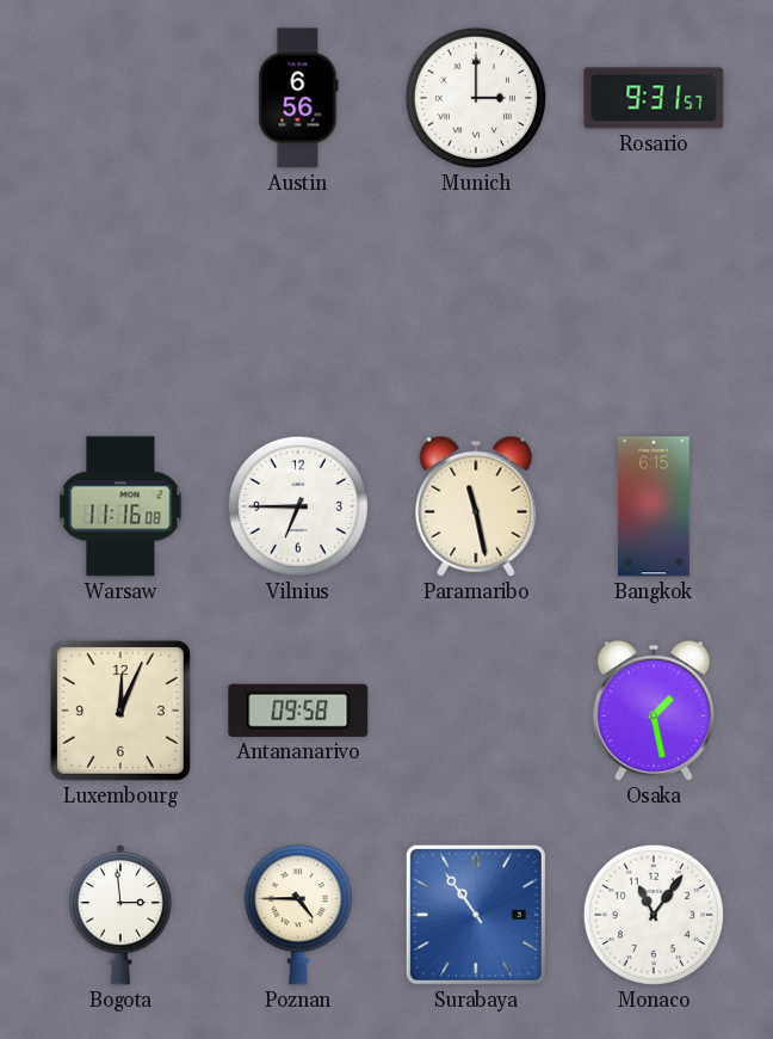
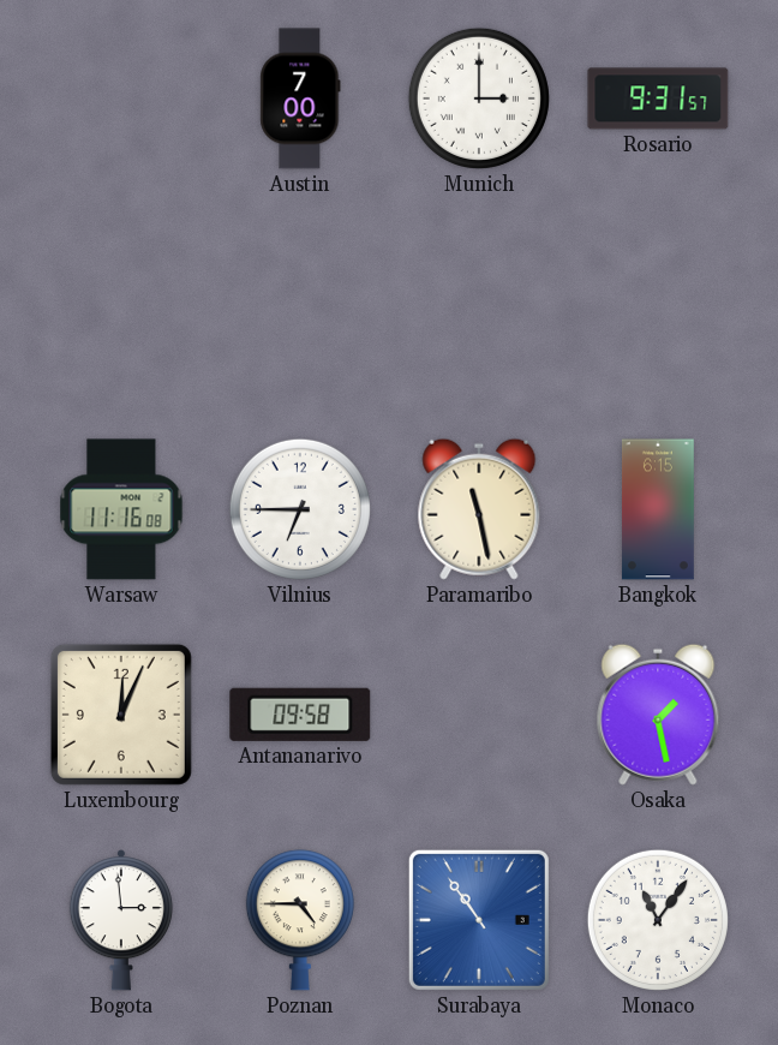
Austin: 6:56 -> 7:00 (300, 98)
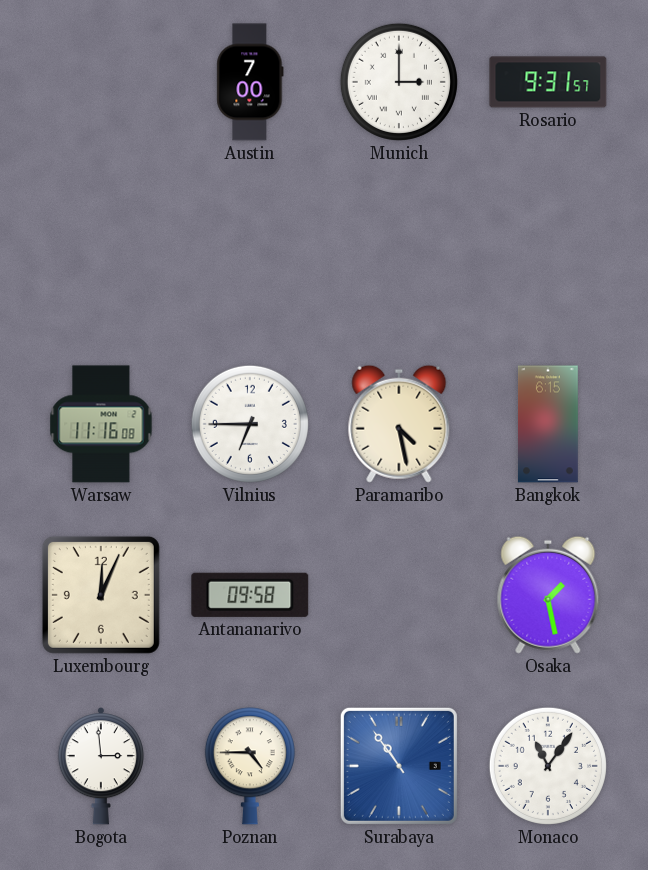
Paramaribo: 11:28 -> 4:28 (399, 424)
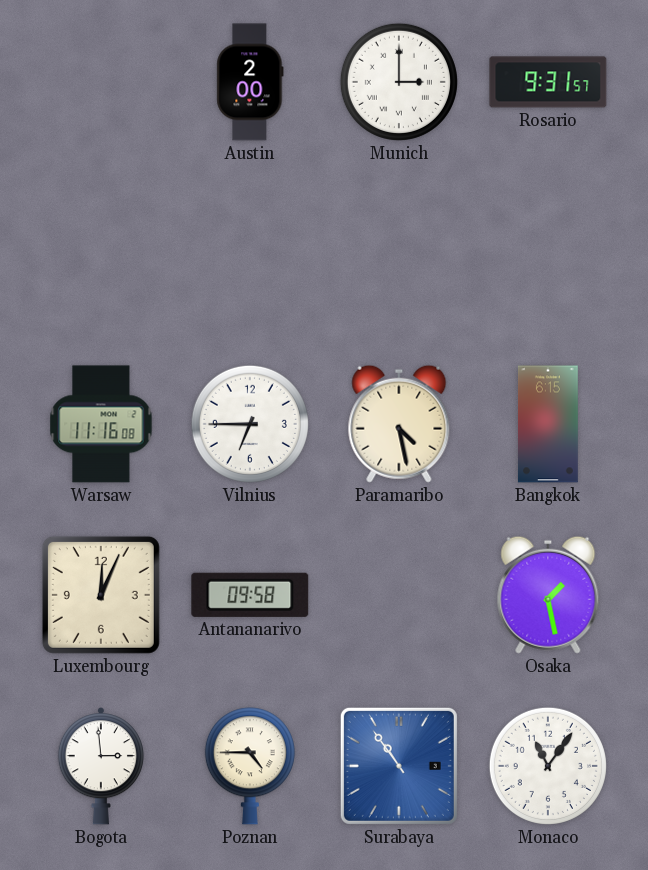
Austin: 7:00 -> 2:00 (250, 82)
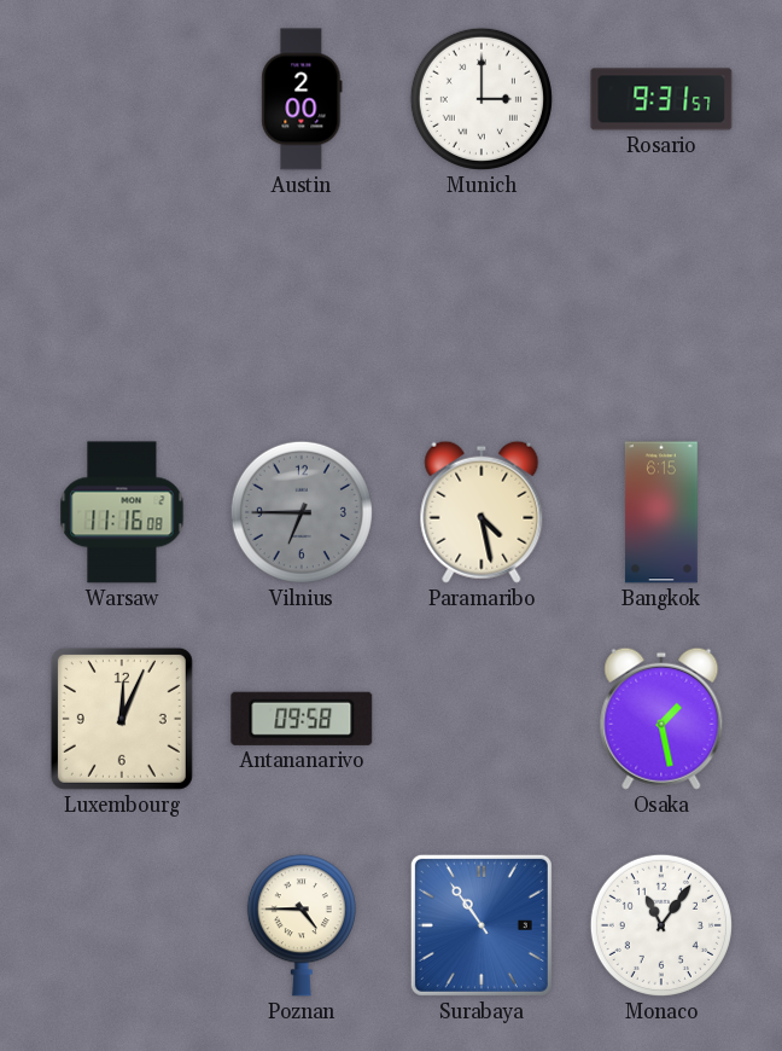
Vilnius dial: white -> grey (302, 512)
Bogota: 2:59 -> none (101, 766)
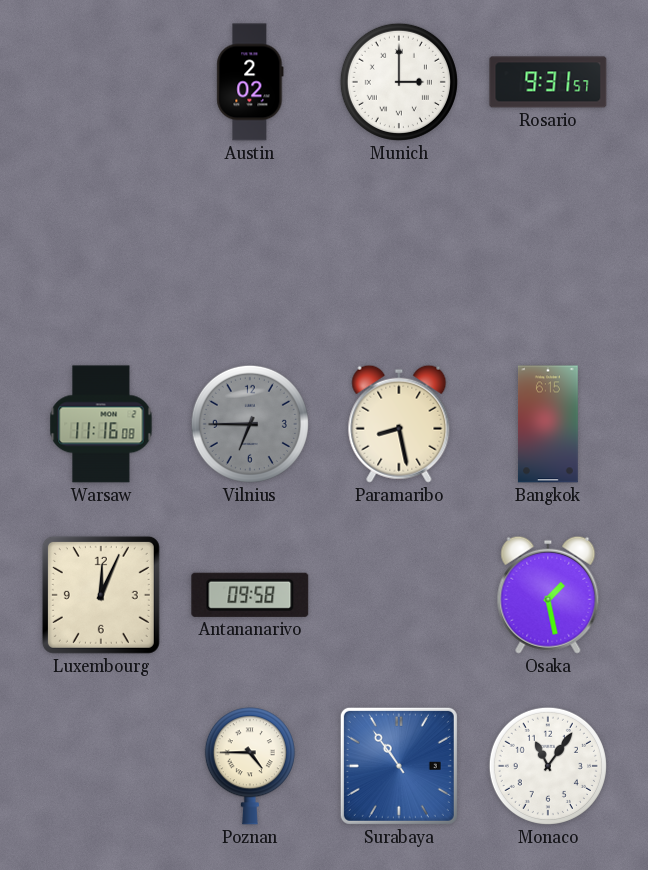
Austin: 2:00 -> 2:02 (250, 82)
Paramaribo: 4:28 -> 8:28 (399, 424)
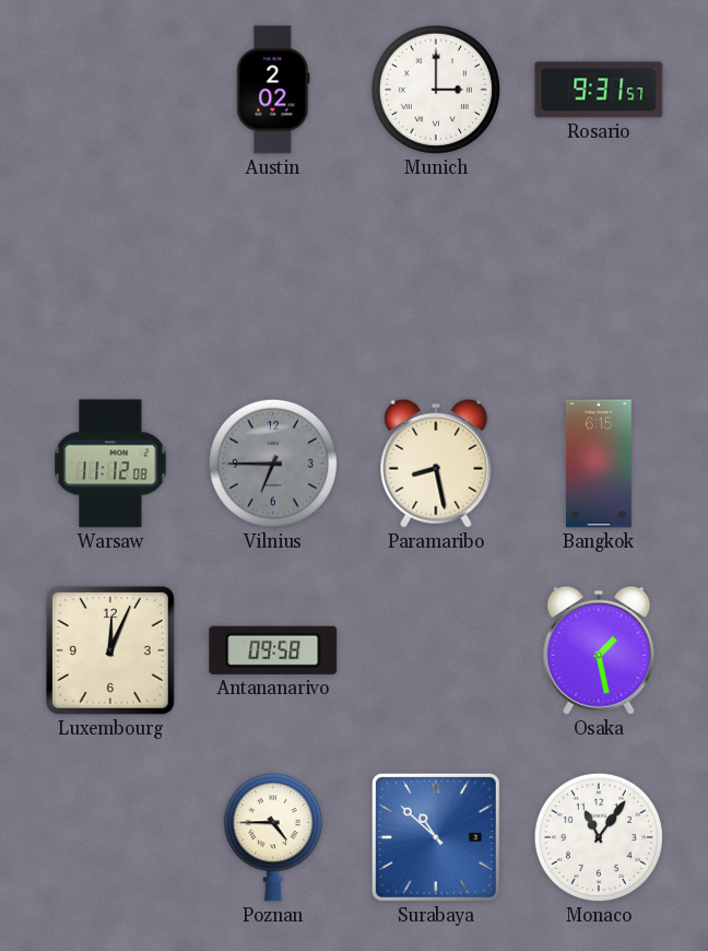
Warsaw: 11:16 -> 11:12 (110, 463)
Surabaya: 10:54 -> 10:52 (436, 837)
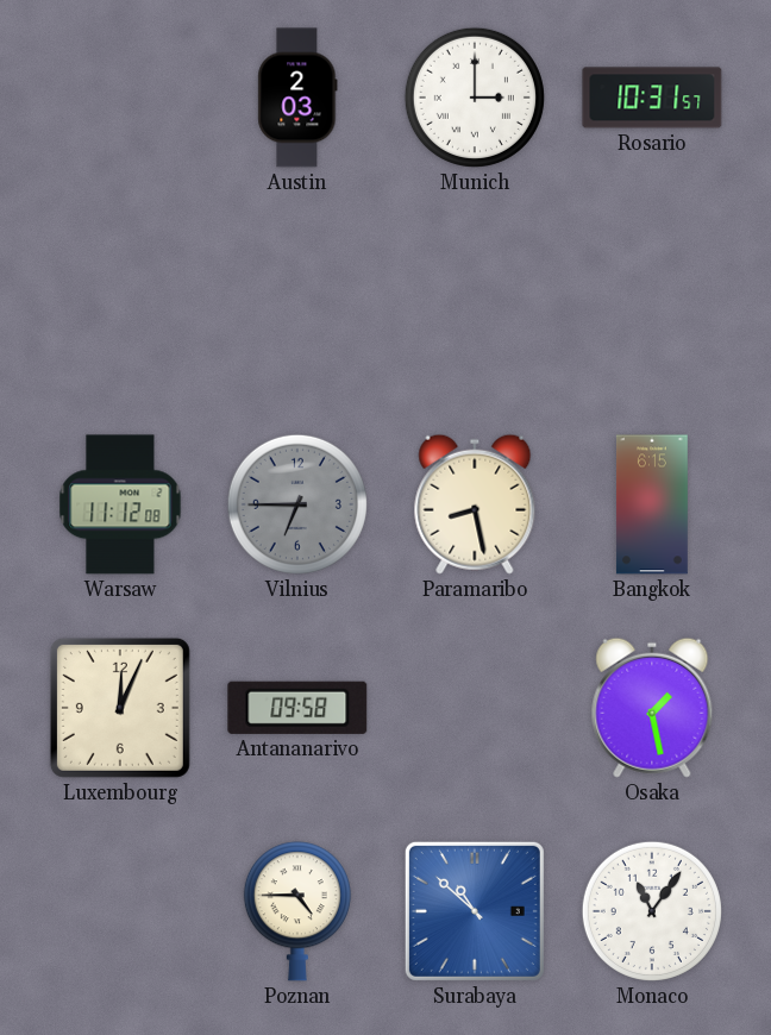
Austin: 2:02 -> 2:03 (297, 98)
Rosario: 9:31 -> 10:31 (652, 98)
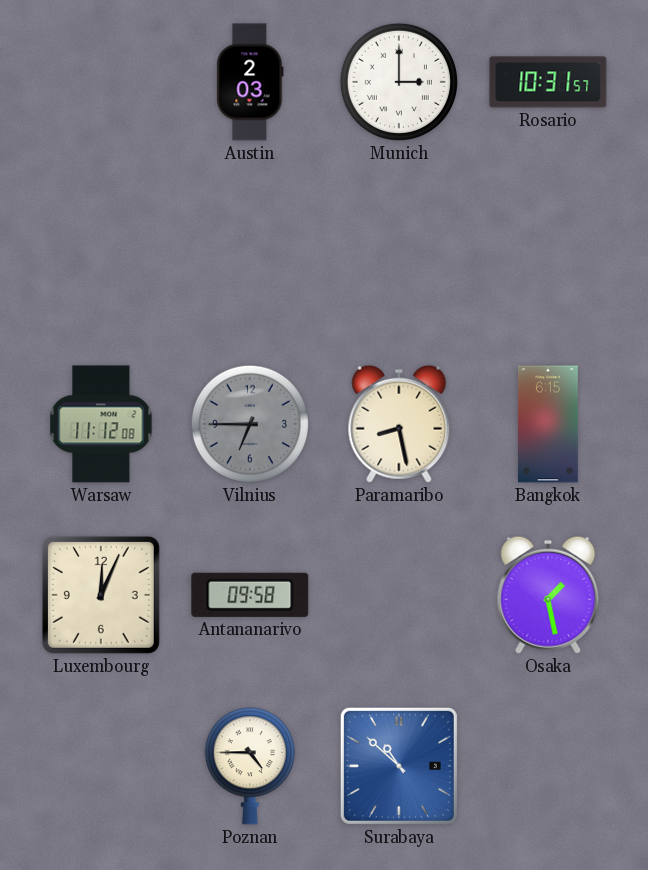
Monaco: 11:06 -> none (652, 911)
